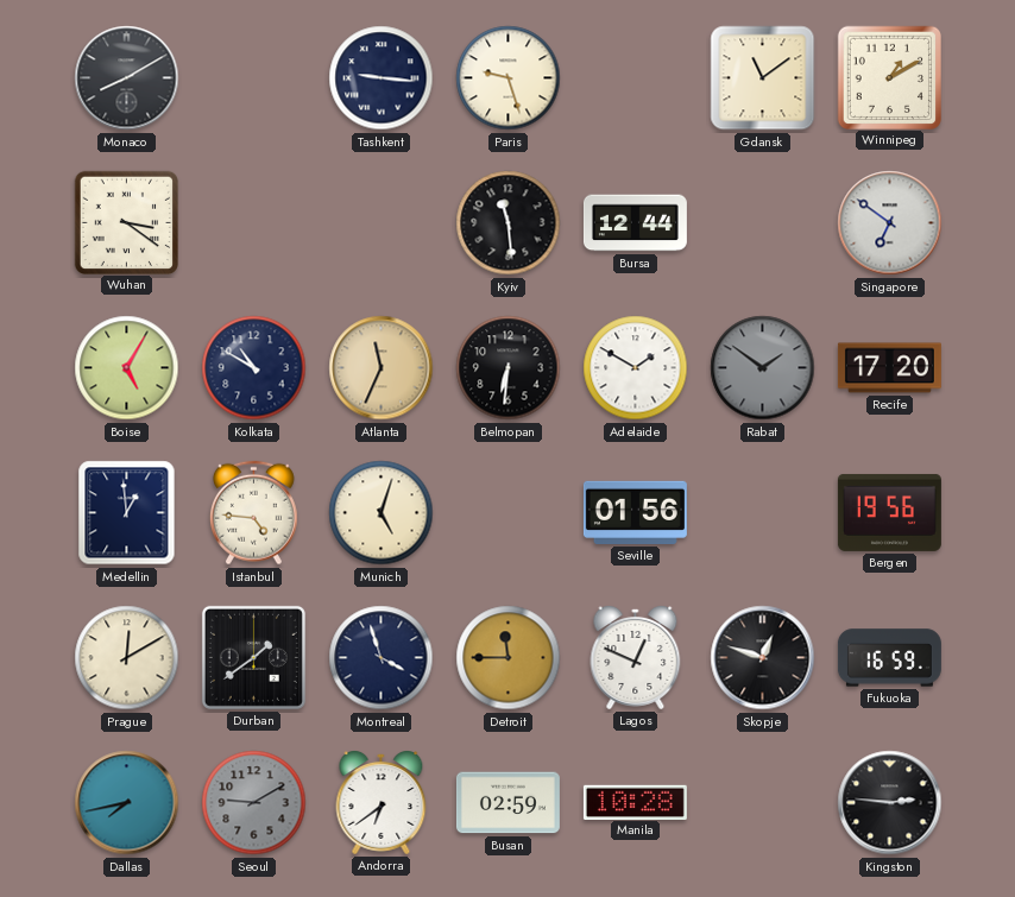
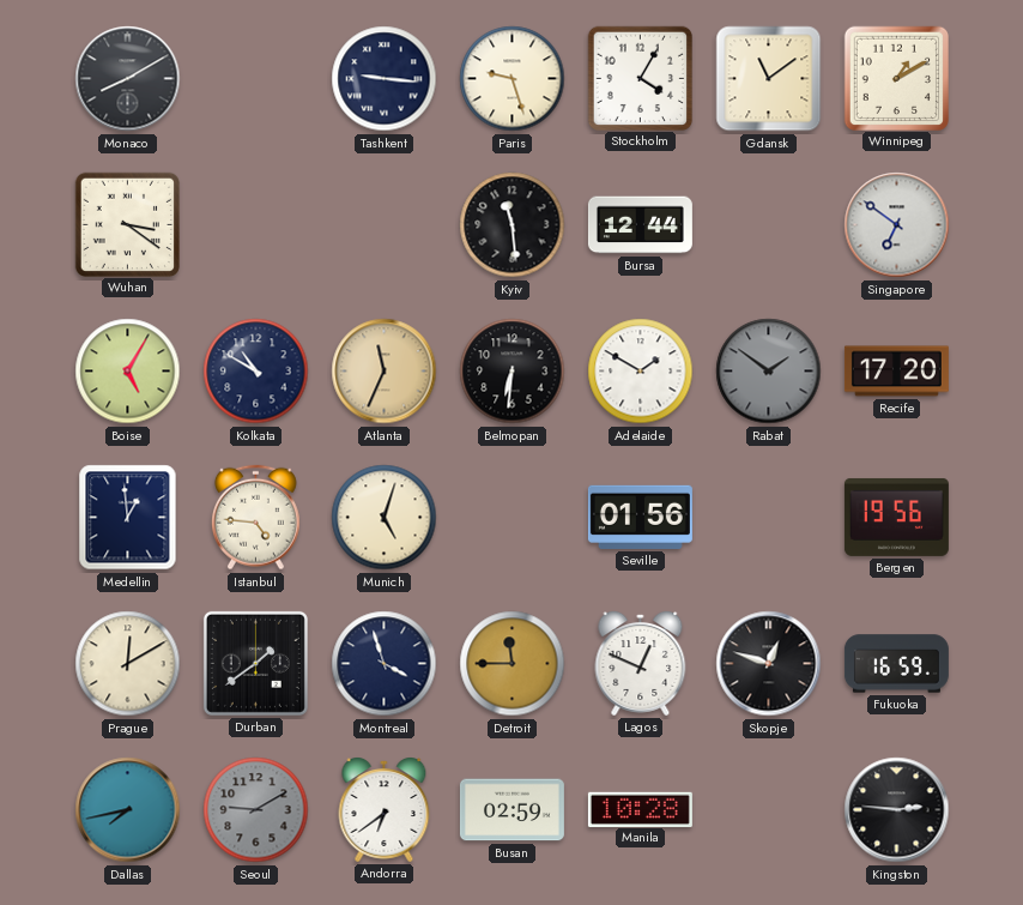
Stockholm: none -> 4:05 (640, 78)
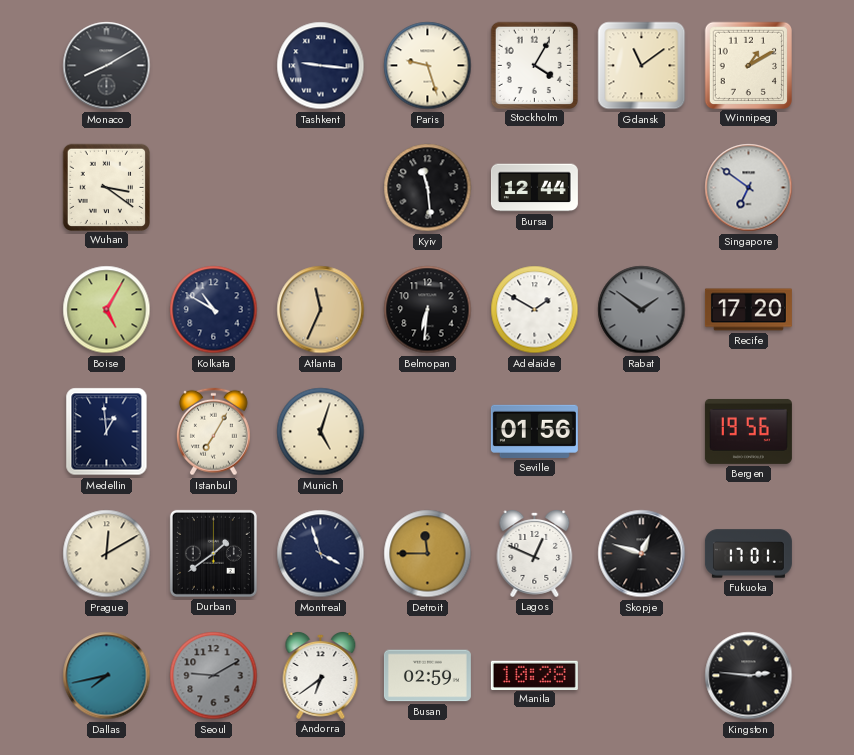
Istanbul: 4:46 -> 7:05 (214, 432)
Fukuoka: 16:59 -> 17:01 (748, 554)
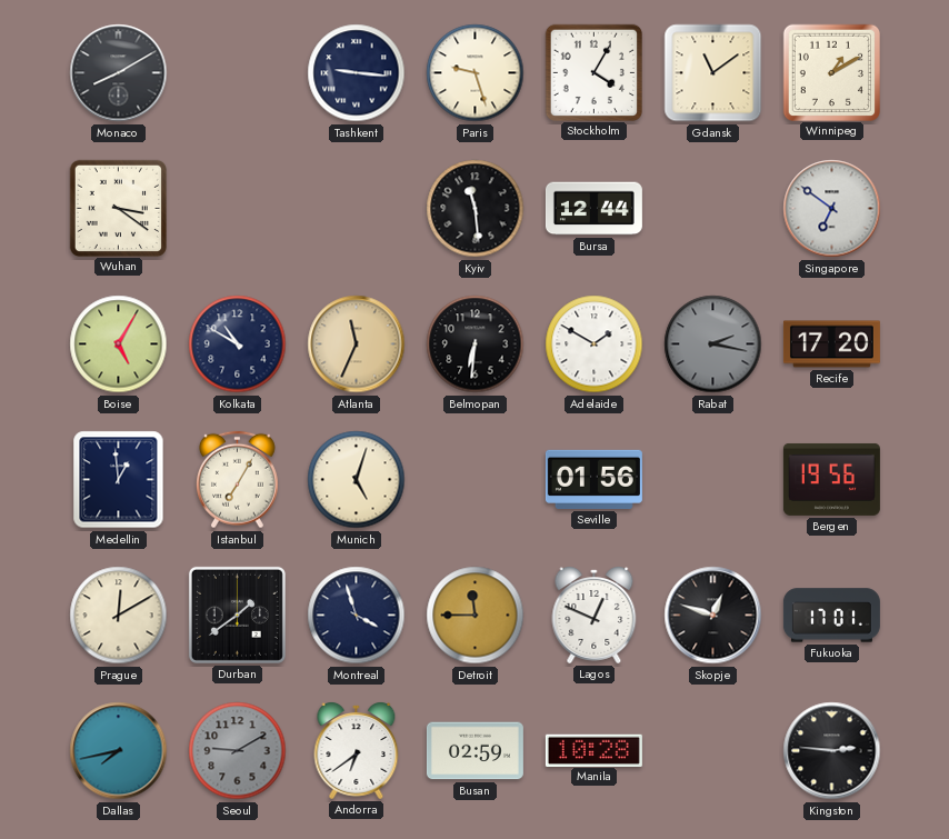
Rabat: 1:51 -> 2:17 (713, 344)
